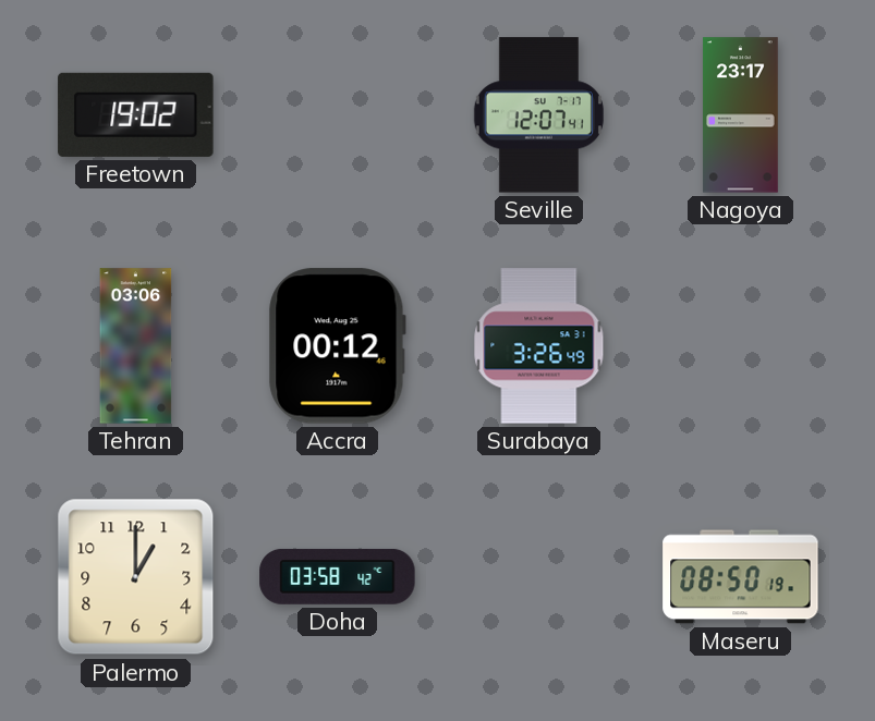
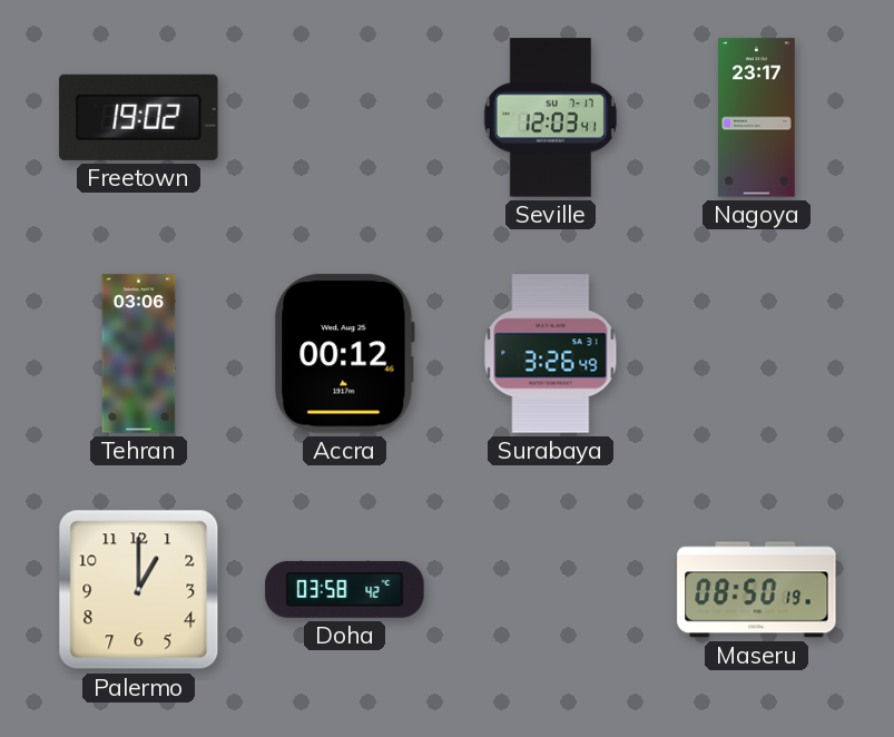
Seville: 12:07 -> 12:03 (550, 118)
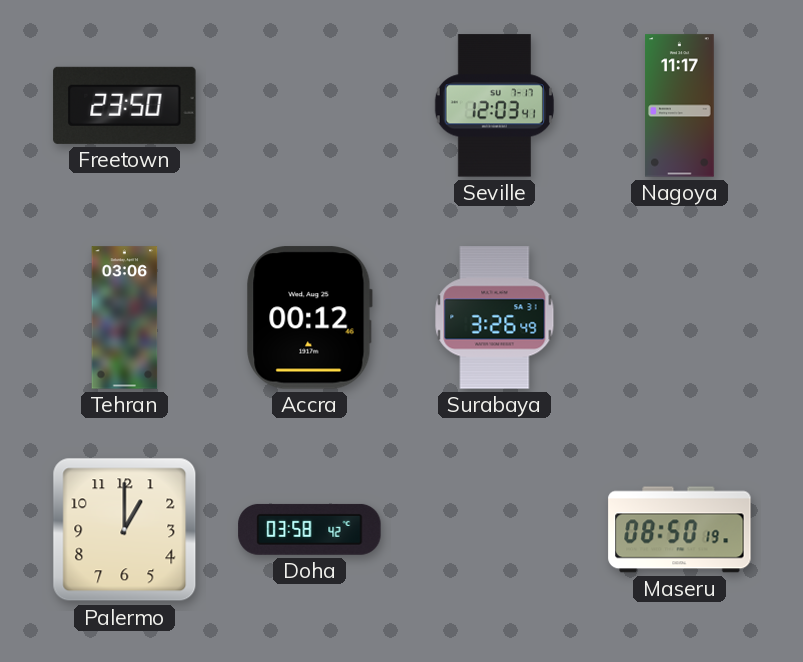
Freetown: 19:02 -> 23:50 (125, 105)
Nagoya: 23:17 -> 11:17 (680, 106)
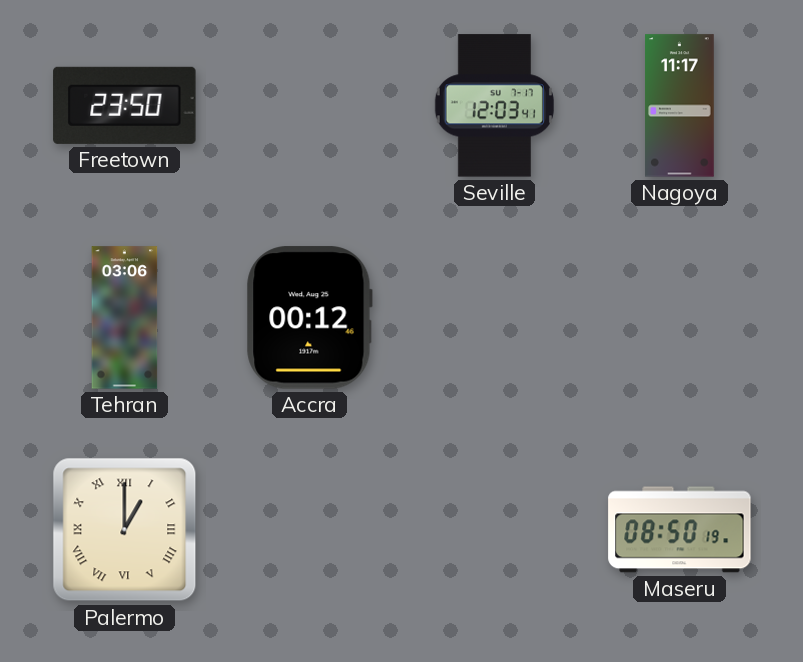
Surabaya: 3:26 -> none (495, 318)
Palermo numerals: Arabic -> Roman (125, 530)
Doha: 03:58 -> none (310, 529)
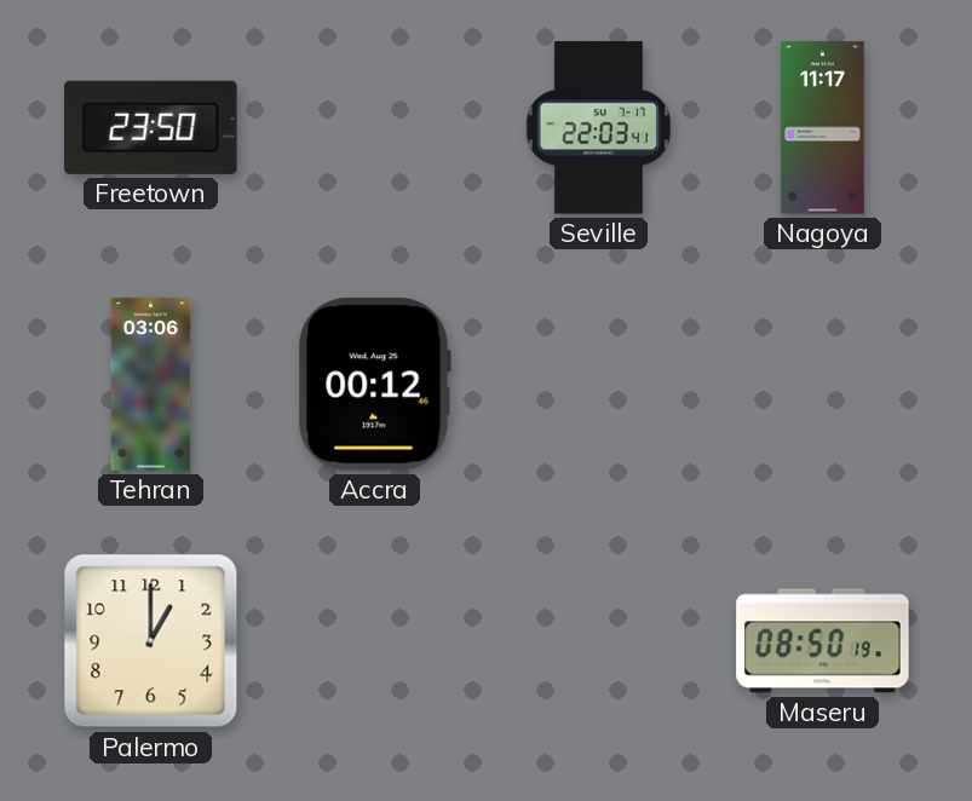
Seville: 12:03 -> 22:03 (598, 128)
Palermo numerals: Roman -> Arabic (151, 641)
